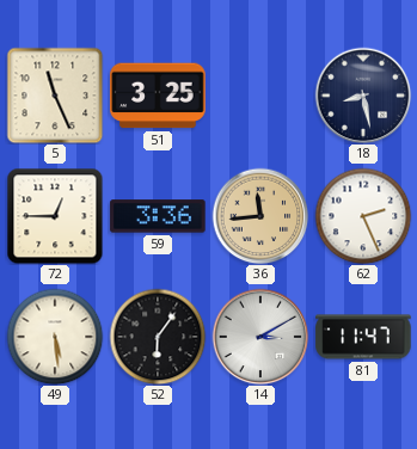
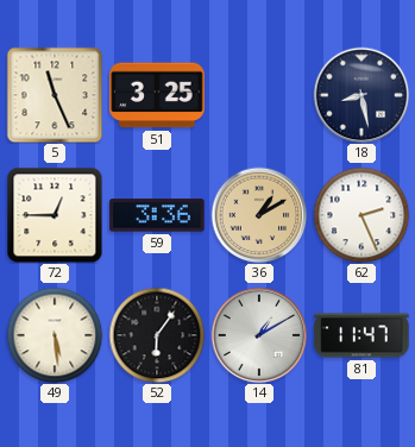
36: 11:44 -> 1:10 (259, 215)
14: 3:10 -> 1:10 (259, 335)
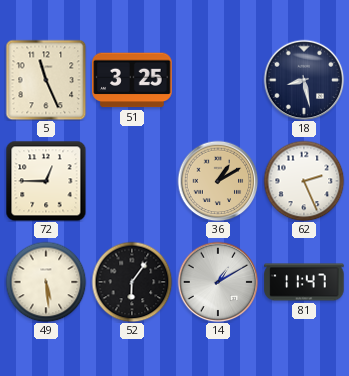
59: 3:36 -> none (157, 215)
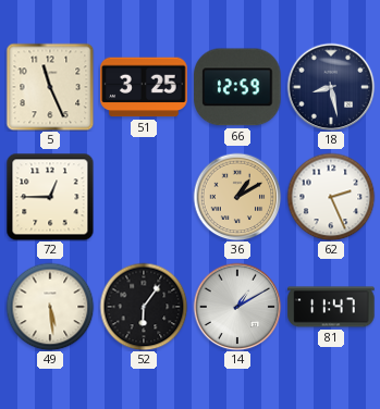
66: none -> 12:59 (237, 87)
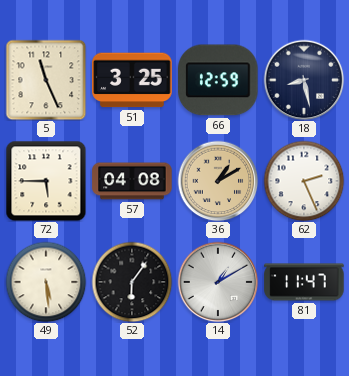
72: 12:45 -> 5:45 (46, 181)
57: none -> 04:08 (132, 181)
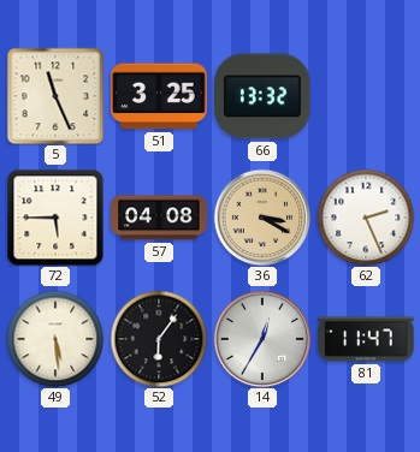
66: 12:59 -> 13:32 (262, 96)
18: 8:28 -> none (304, 80)
36: 1:10 -> 3:20 (262, 218)
14: 1:10 -> 12:35 (262, 339)
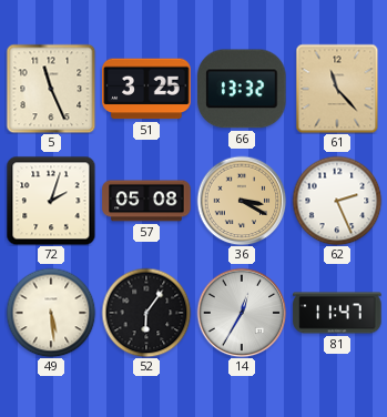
61: none -> 11:23 (337, 89)
72: 5:45 -> 2:03 (51, 201)
57: 04:08 -> 05:08 (146, 201)
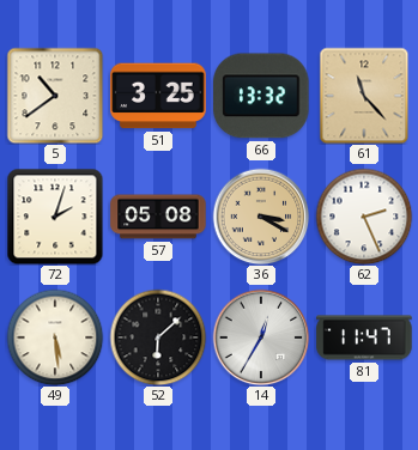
5: 11:26 -> 10:39 (55, 96)
52: 6:06 -> 6:08 (158, 337)
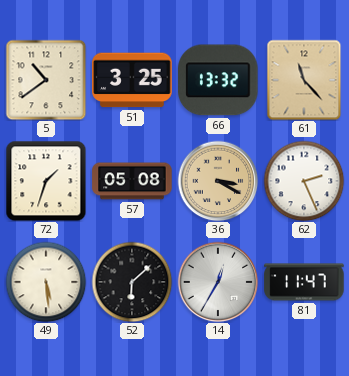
72: 2:03 -> 1:33 (46, 181)
